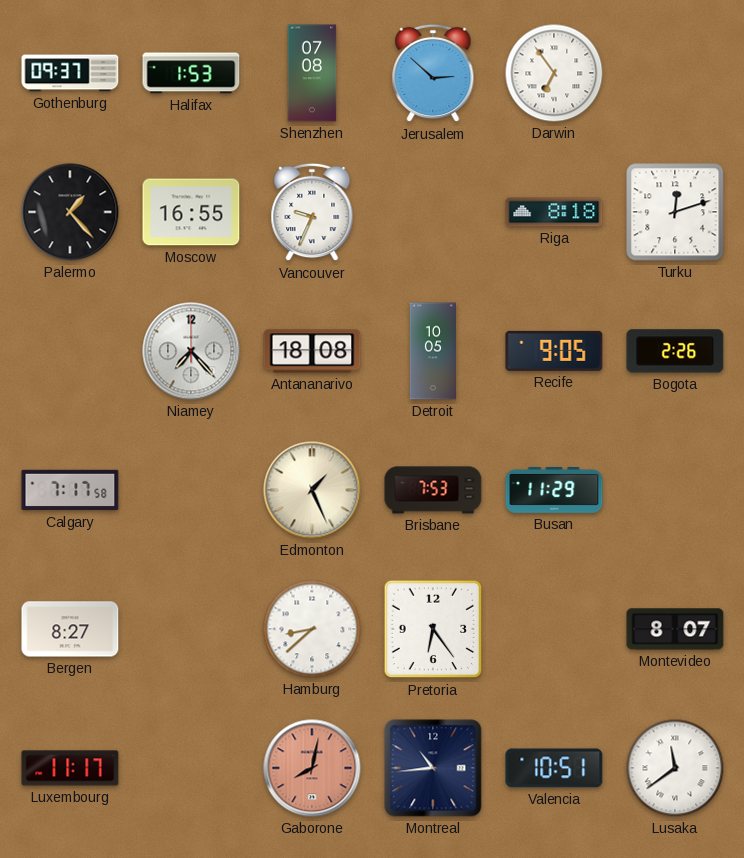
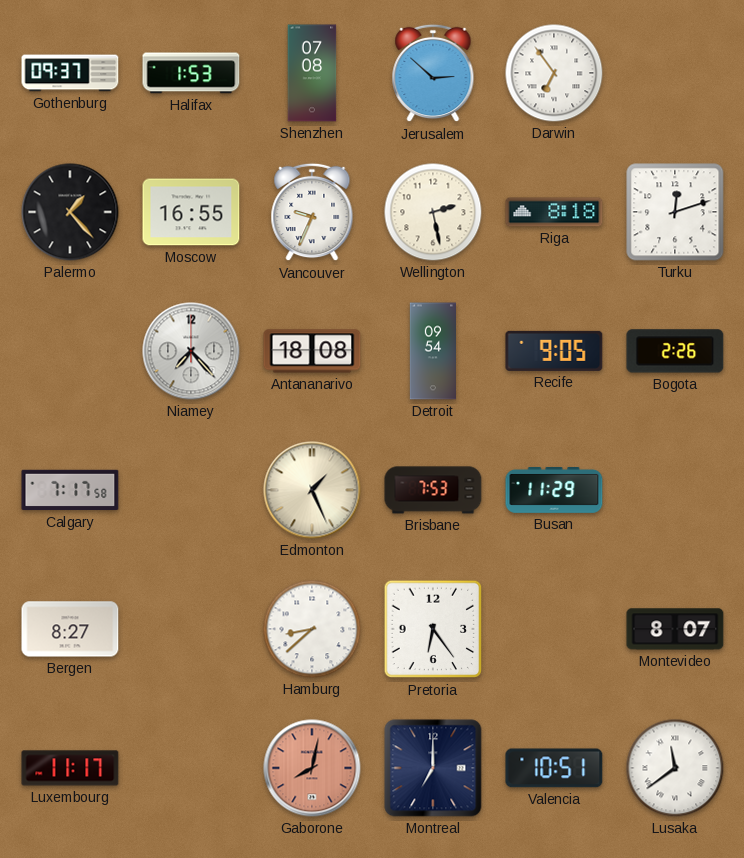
Wellington: none -> 2:28 (433, 212)
Detroit: 10:05 -> 09:54 (432, 351)
Montreal: 10:44 -> 7:00 (433, 768)
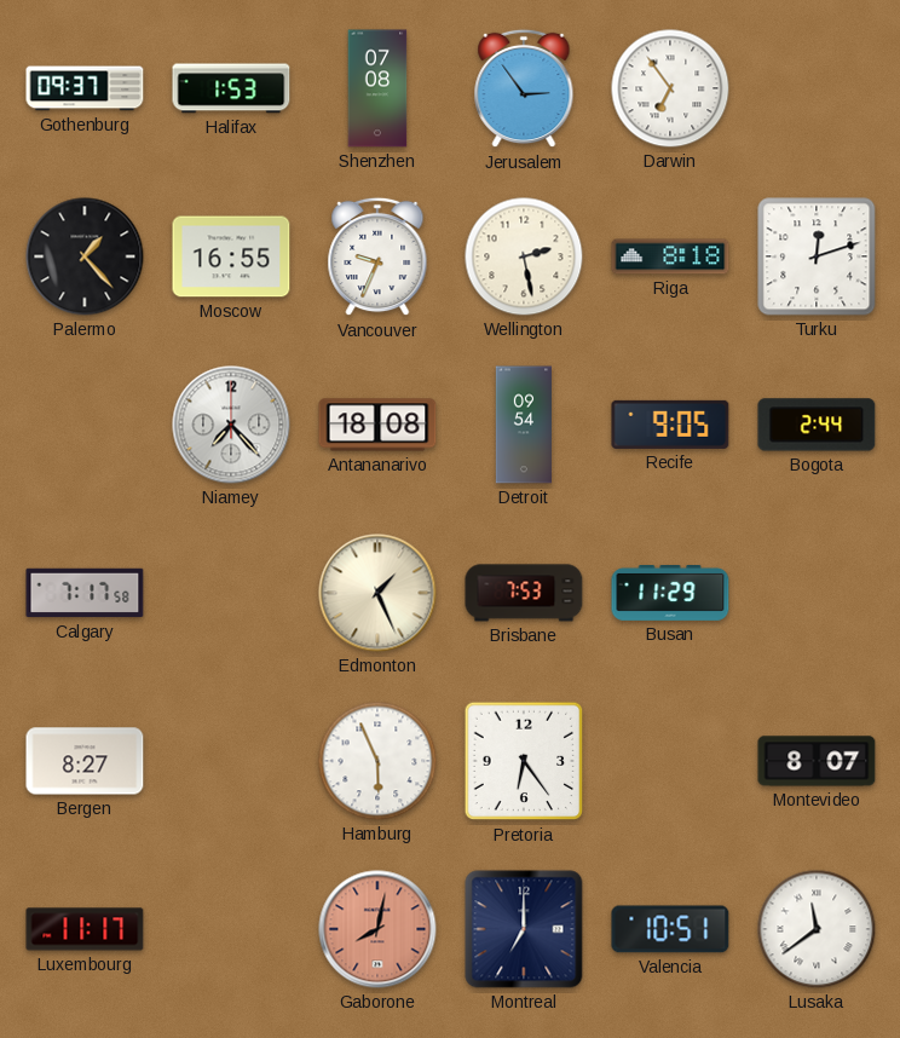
Jerusalem: 2:52 -> 2:54 (524, 88)
Bogota: 2:26 -> 2:44 (817, 425)
Hamburg: 8:38 -> 5:56 (377, 761)
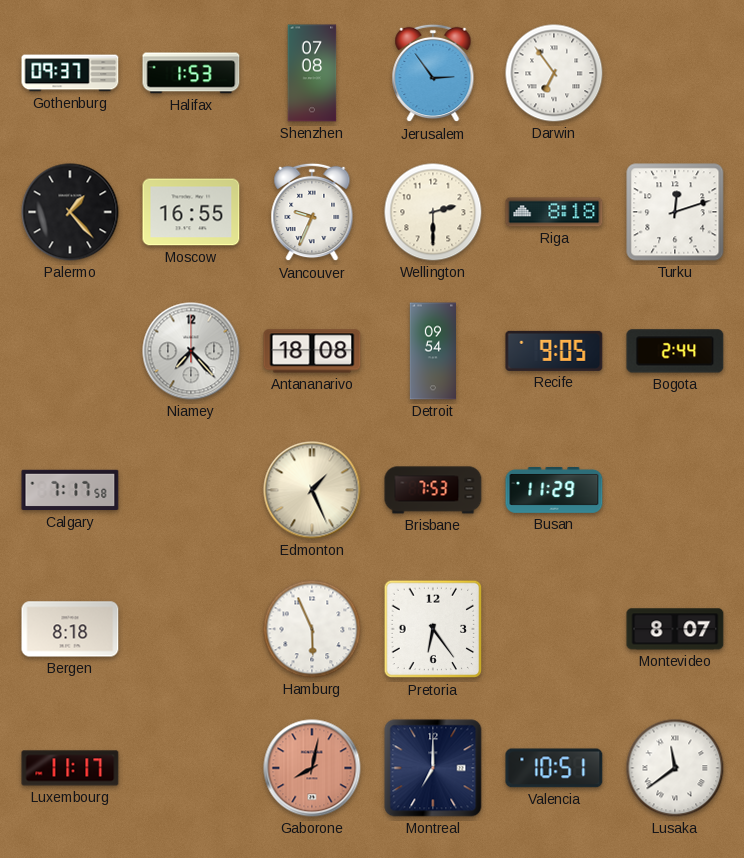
Wellington: 2:28 -> 2:30 (433, 212)
Bergen: 8:27 -> 8:18 (70, 629)
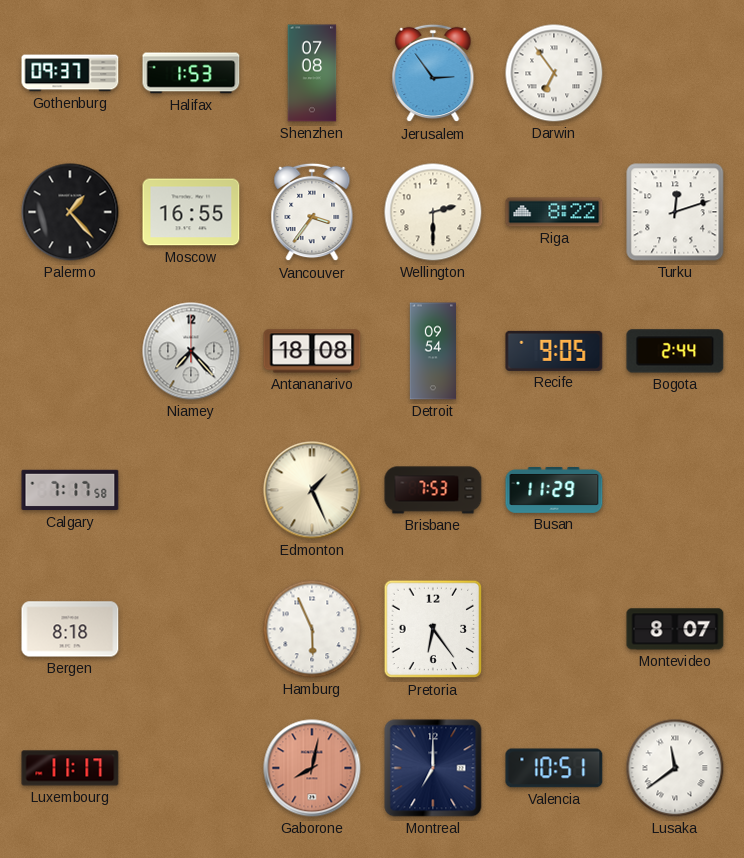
Vancouver: 9:34 -> 3:36 (312, 212)
Riga: 8:18 -> 8:22 (554, 212)
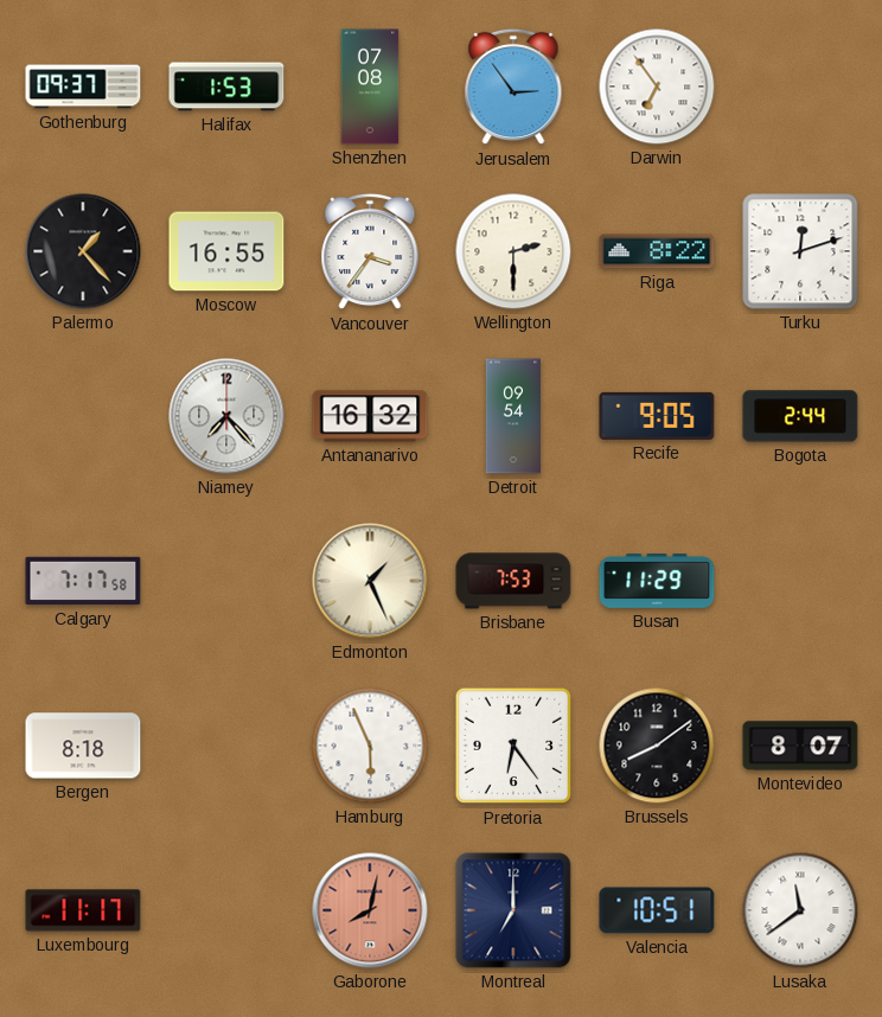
Antananarivo: 18:08 -> 16:32 (370, 416)
Brussels: none -> 8:09 (657, 746)
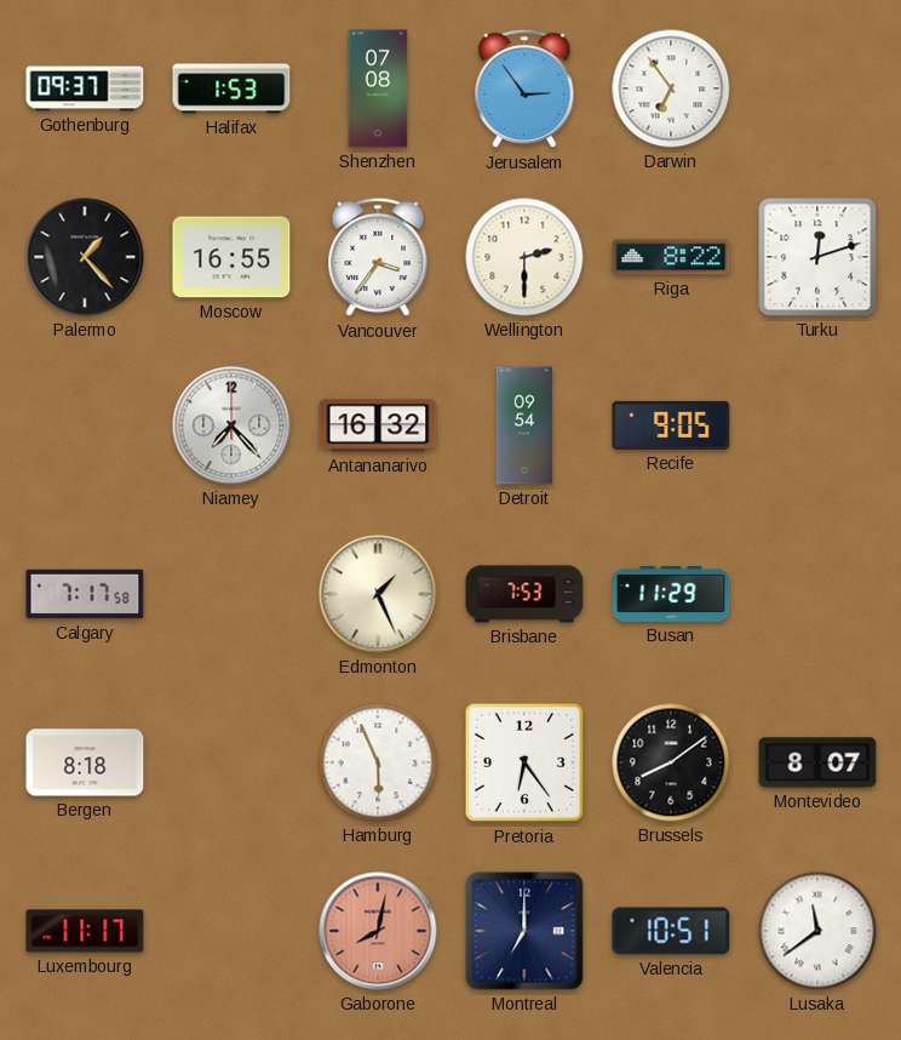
Bogota: 2:44 -> none (800, 416)
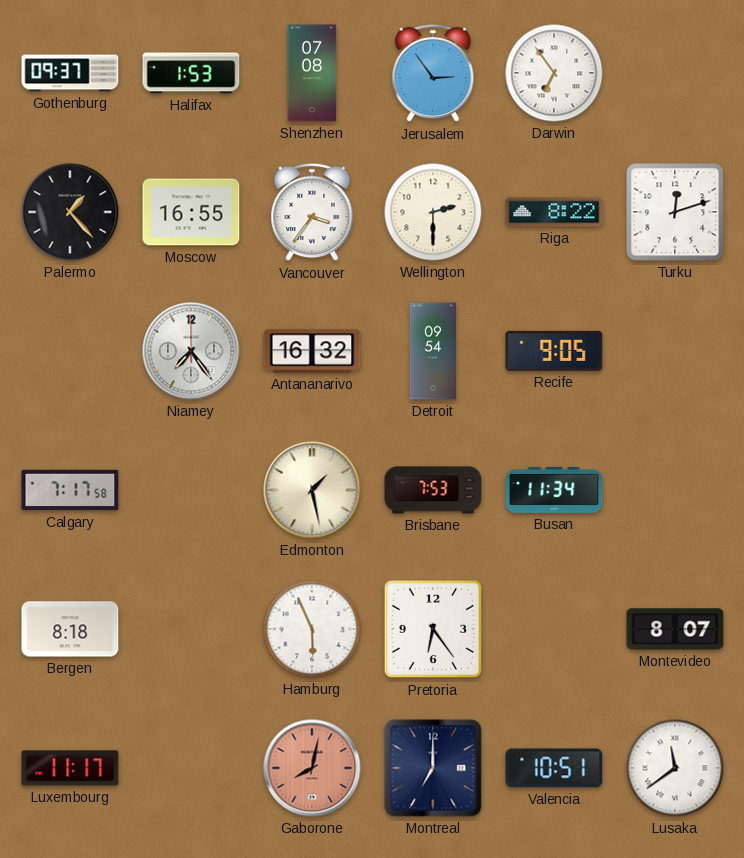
Niamey: 7:23 -> 7:24 (191, 351)
Edmonton: 1:26 -> 1:28 (312, 490)
Busan: 11:29 -> 11:34 (554, 491)
Brussels: 8:09 -> none (671, 762)
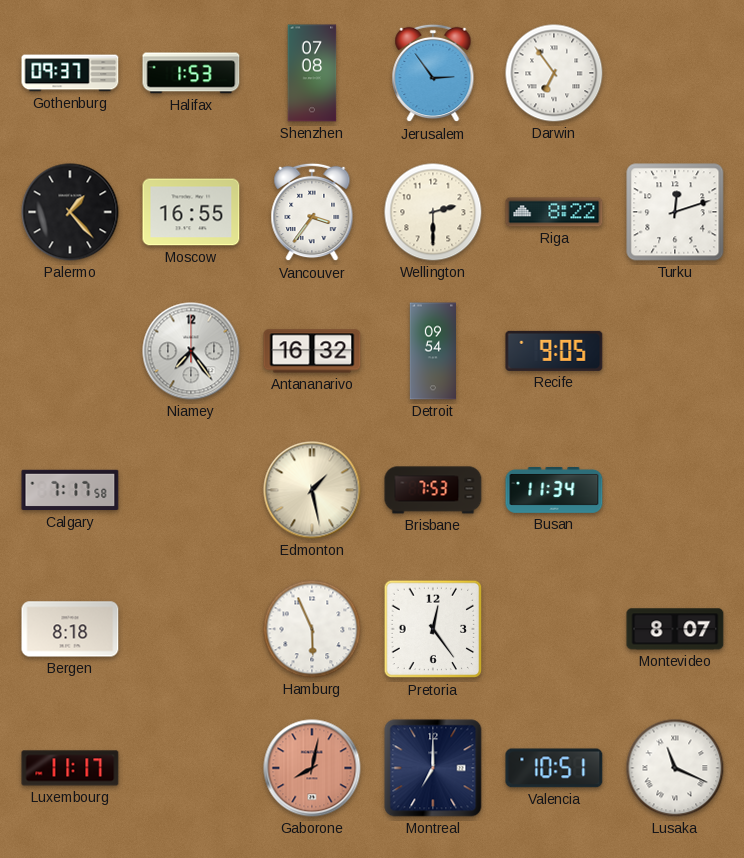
Pretoria: 6:24 -> 12:24 (433, 629)
Lusaka: 11:39 -> 11:19 (675, 768)
